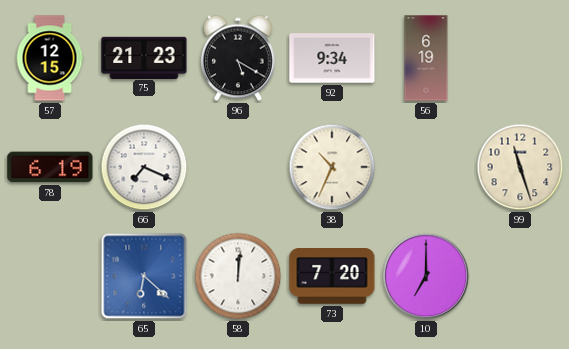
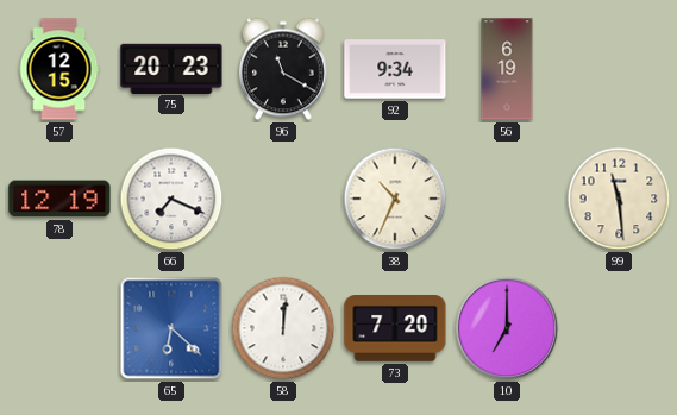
75: 21:23 -> 20:23 (171, 68)
96: 5:20 -> 11:20 (284, 69)
78: 6:19 -> 12:19 (59, 199)
99: 11:27 -> 11:29 (619, 199)
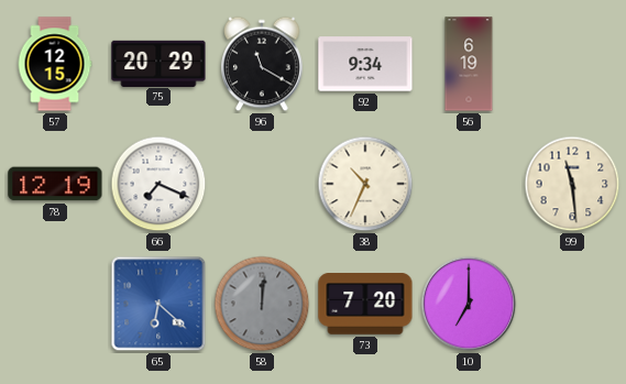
75: 20:23 -> 20:29 (158, 63)
58 dial: white -> grey (262, 304)
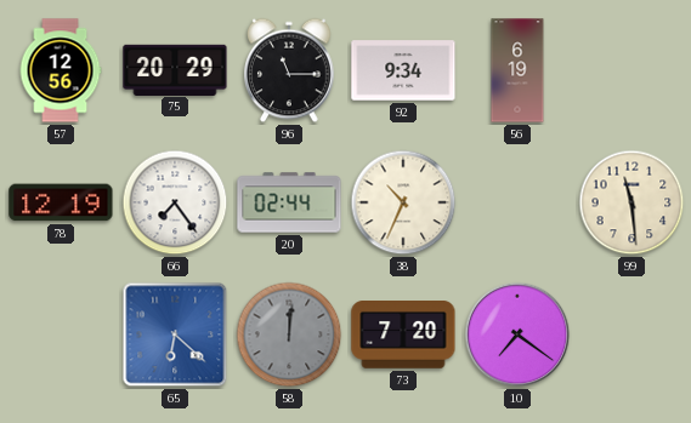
57: 12:15 -> 12:56 (61, 70)
96: 11:20 -> 11:15 (290, 70)
66: 7:19 -> 7:24 (175, 202)
20: none -> 02:44 (289, 202)
10: 7:00 -> 7:21 (517, 335)
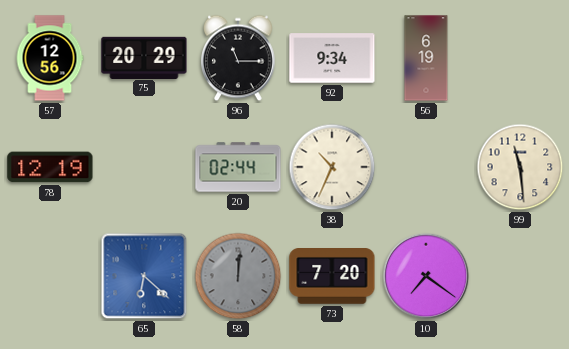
66: 7:24 -> none (175, 202)
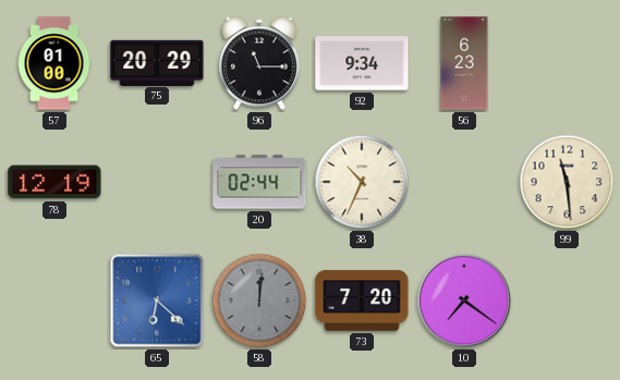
57: 12:56 -> 01:00 (54, 63)
56: 6:19 -> 6:23 (464, 63)
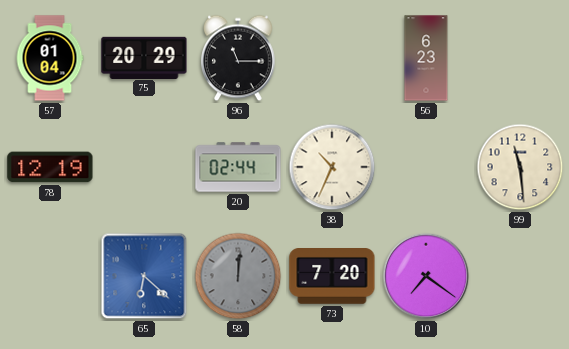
57: 01:00 -> 01:04 (50, 58)
92: 9:34 -> none (362, 63)
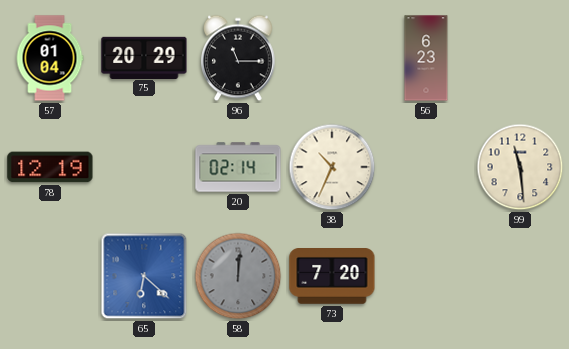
20: 02:44 -> 02:14 (238, 167)
10: 7:21 -> none (426, 276)
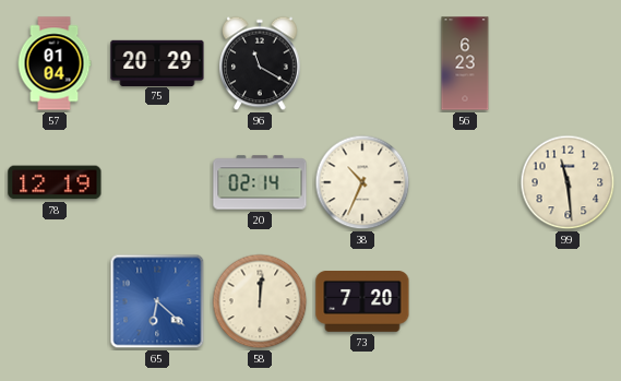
96: 11:15 -> 11:20 (261, 63)
58 dial: grey -> cream (260, 301)
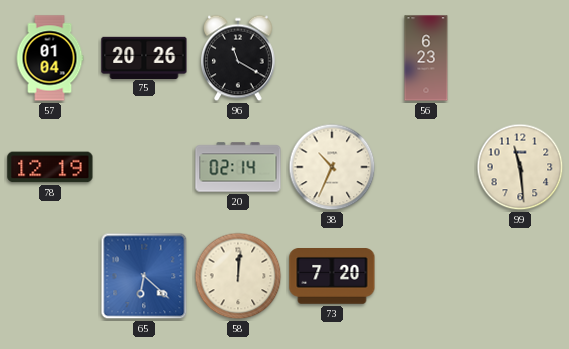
75: 20:29 -> 20:26 (144, 57)
